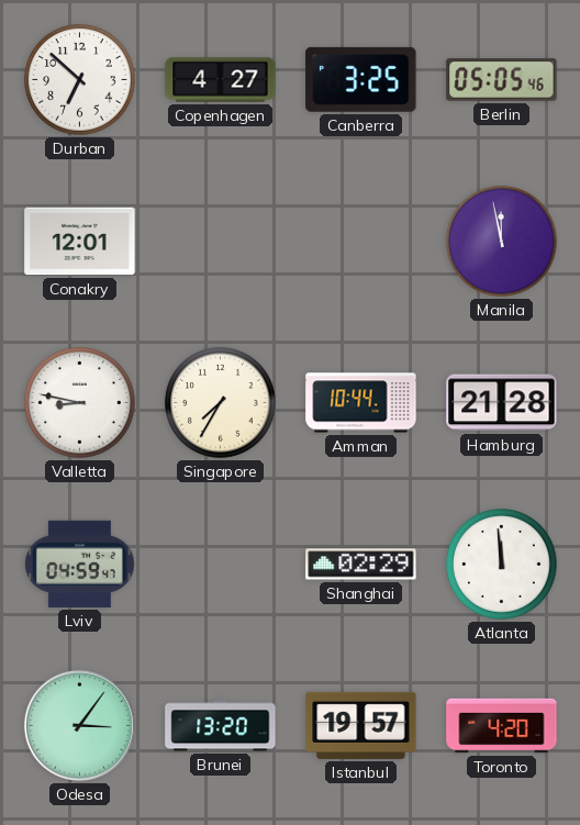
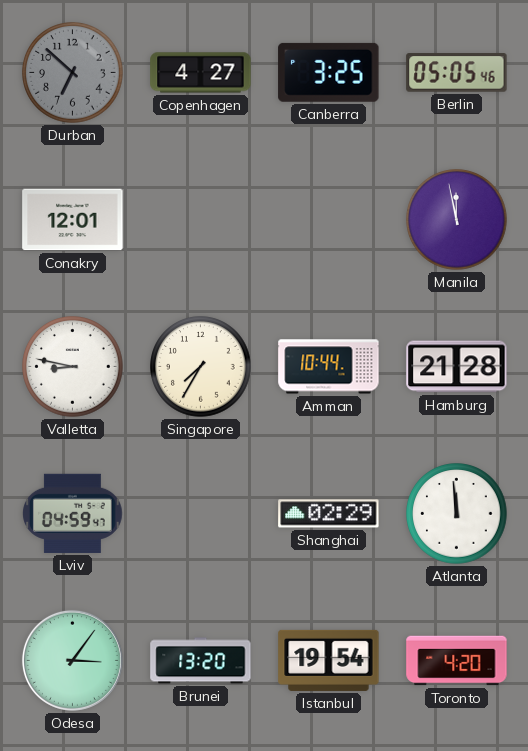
Durban dial: white -> grey (73, 73)
Istanbul: 19:57 -> 19:54 (329, 660)
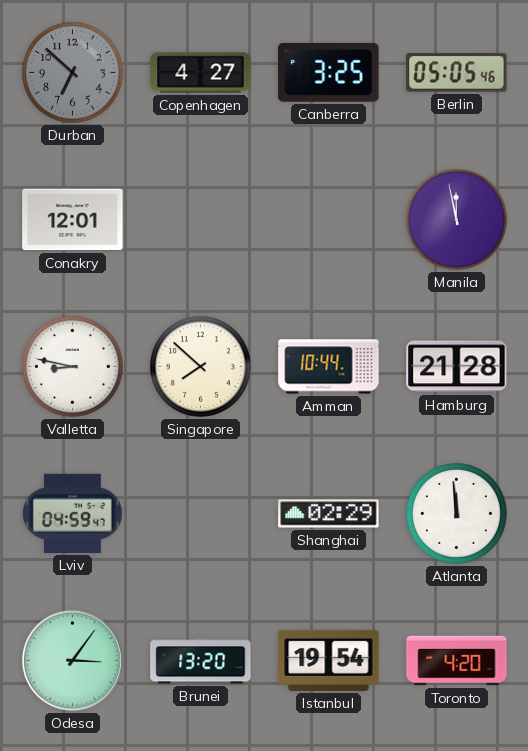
Singapore: 7:35 -> 7:52 (201, 367)
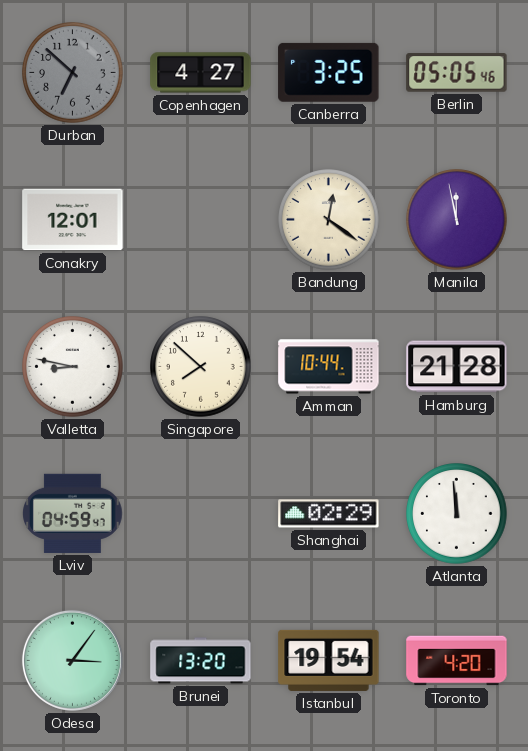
Bandung: none -> 12:21 (329, 220)
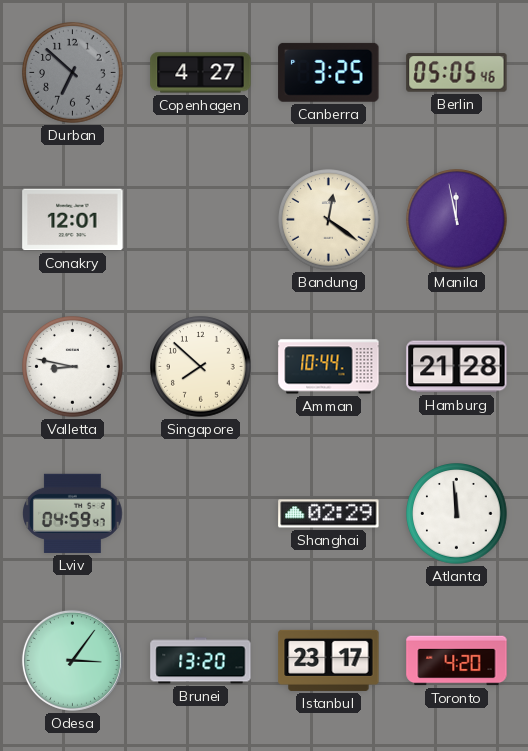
Istanbul: 19:54 -> 23:17 (329, 660)
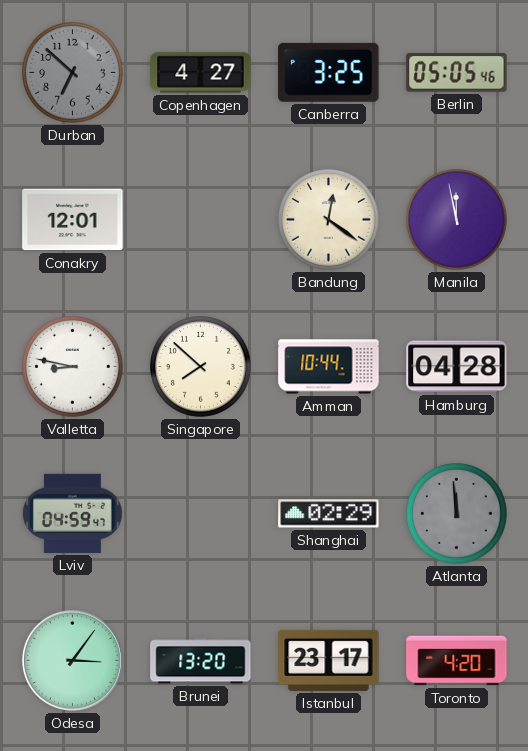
Hamburg: 21:28 -> 04:28 (457, 367)
Atlanta dial: white -> grey (457, 514)
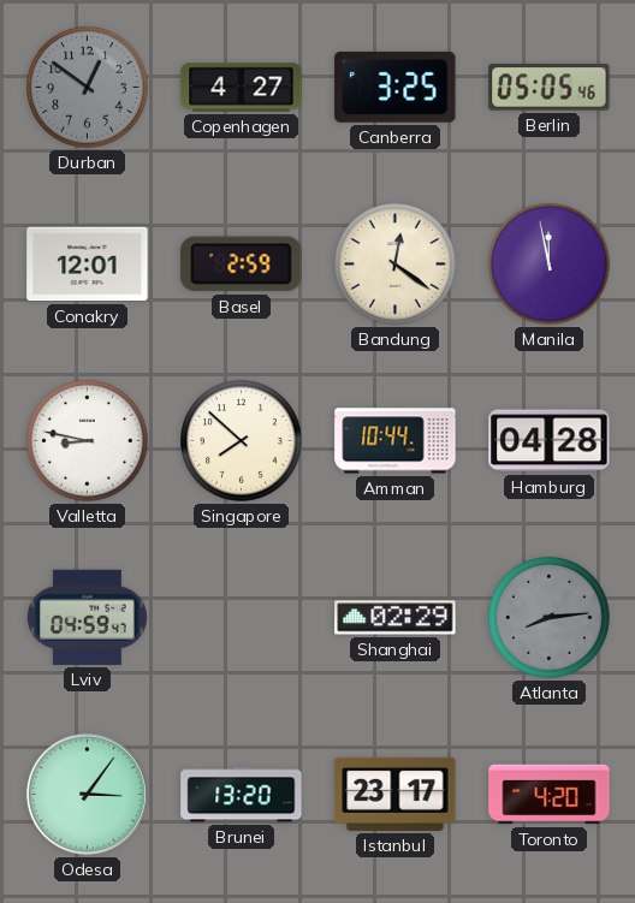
Durban: 6:52 -> 12:51 (88, 88)
Basel: none -> 2:59 (242, 265)
Atlanta: 11:59 -> 8:14 (550, 618)
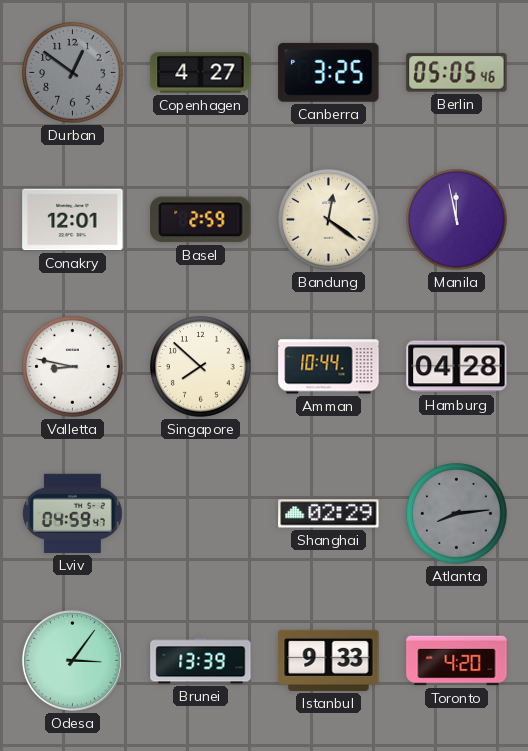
Brunei: 13:20 -> 13:39 (201, 661)
Istanbul: 23:17 -> 9:33 (329, 660)
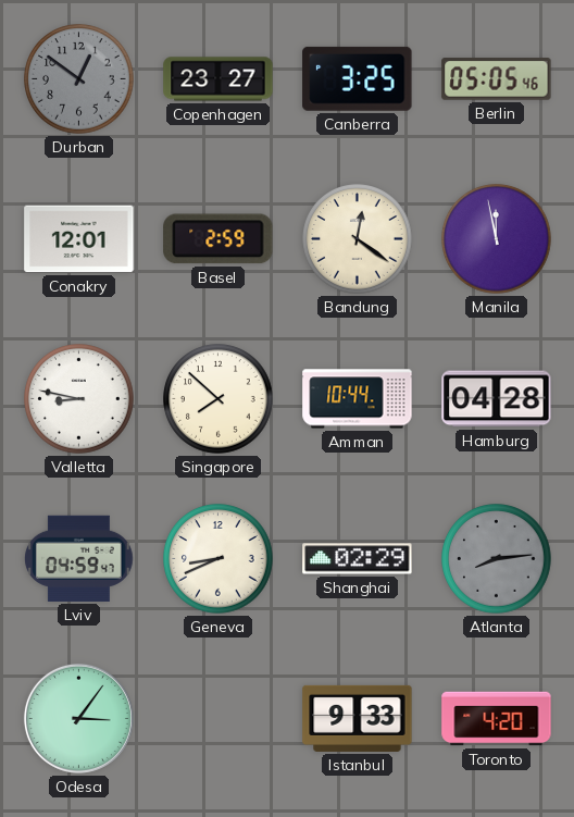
Copenhagen: 4:27 -> 23:27 (219, 79)
Geneva: none -> 8:41 (219, 559)
Brunei: 13:39 -> none (201, 661)
